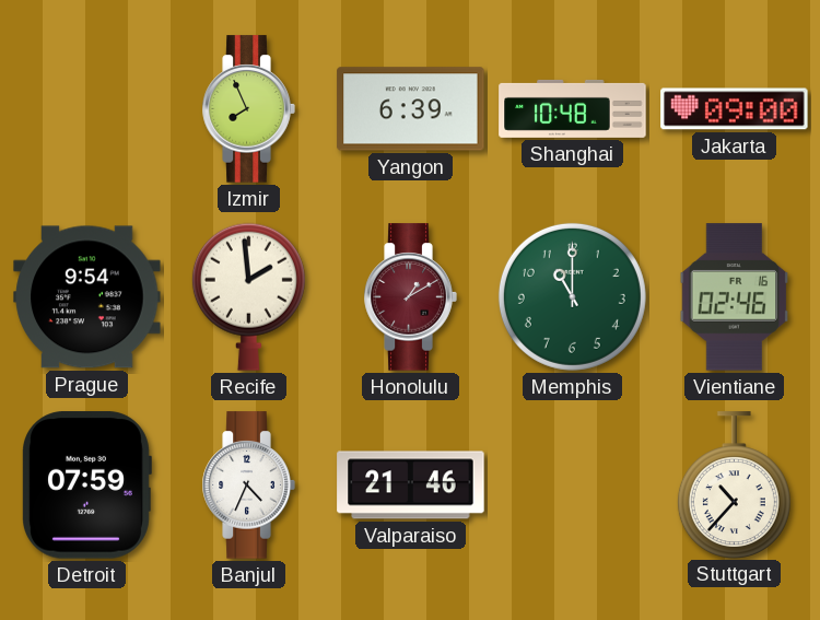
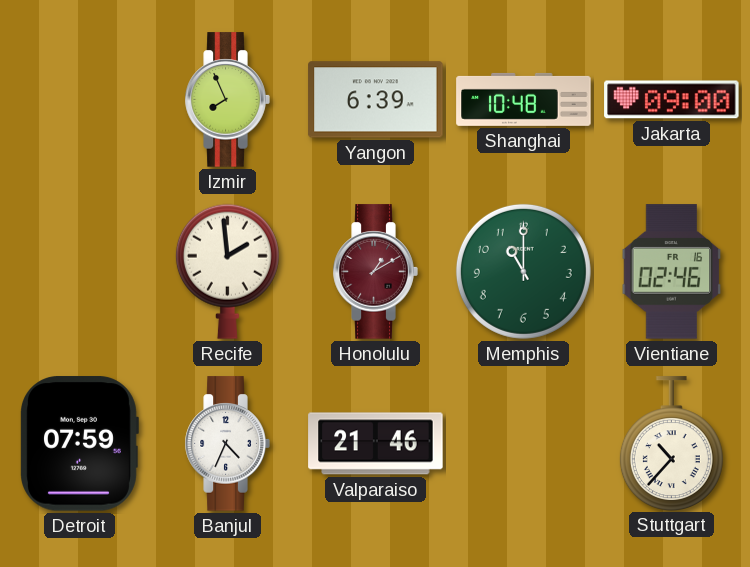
Prague: 9:54 -> none (87, 297)
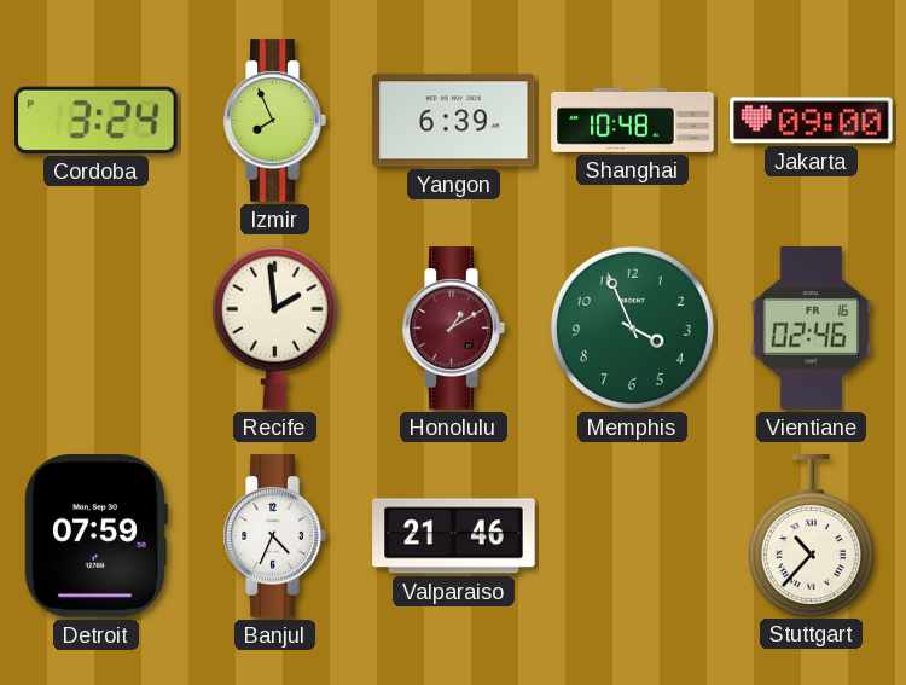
Cordoba: none -> 3:24 (97, 120)
Memphis: 11:00 -> 3:56 (632, 327)
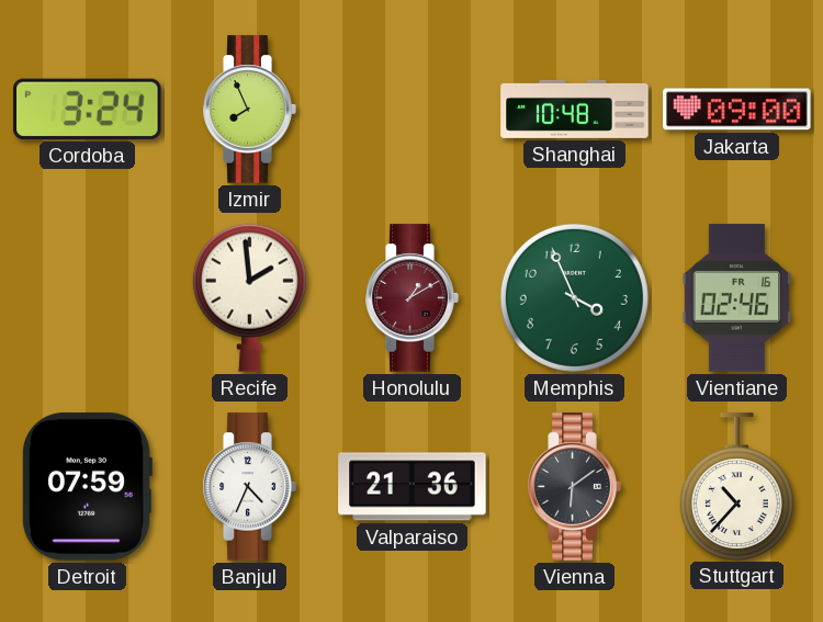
Yangon: 6:39 -> none (454, 121)
Valparaiso: 21:46 -> 21:36 (413, 487)
Vienna: none -> 6:09 (574, 487)
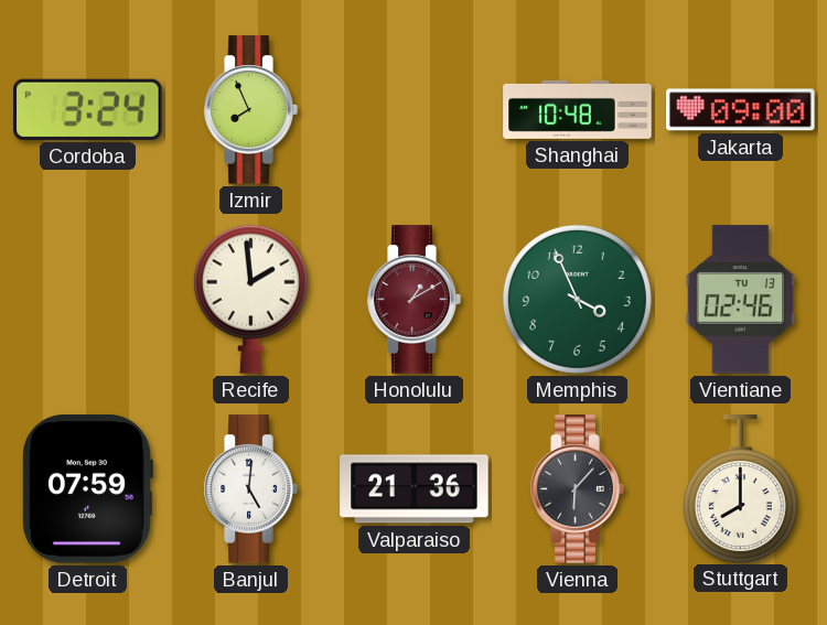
Vientiane date: FR 16 -> TU 13 (741, 300)
Banjul: 4:34 -> 5:01 (250, 489)
Vienna: 6:09 -> 6:07 (577, 489)
Stuttgart: 10:37 -> 8:00 (740, 488)
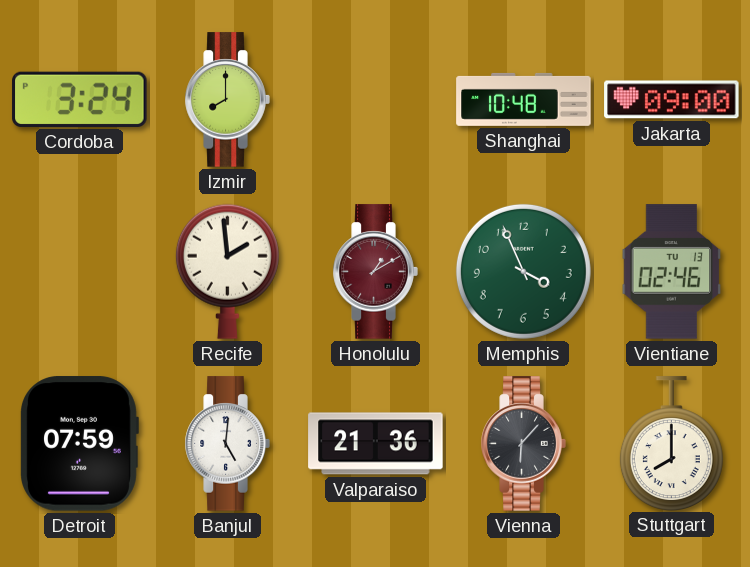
Izmir: 7:56 -> 8:00 (227, 100)
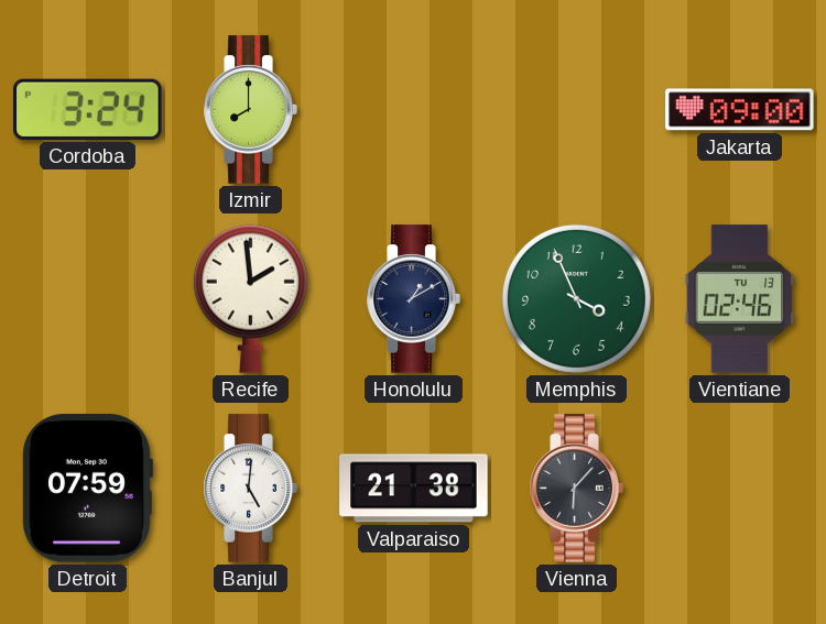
Shanghai: 10:48 -> none (524, 99)
Honolulu dial: burgundy -> navy (413, 299)
Valparaiso: 21:36 -> 21:38 (414, 489)
Stuttgart: 8:00 -> none (671, 443)
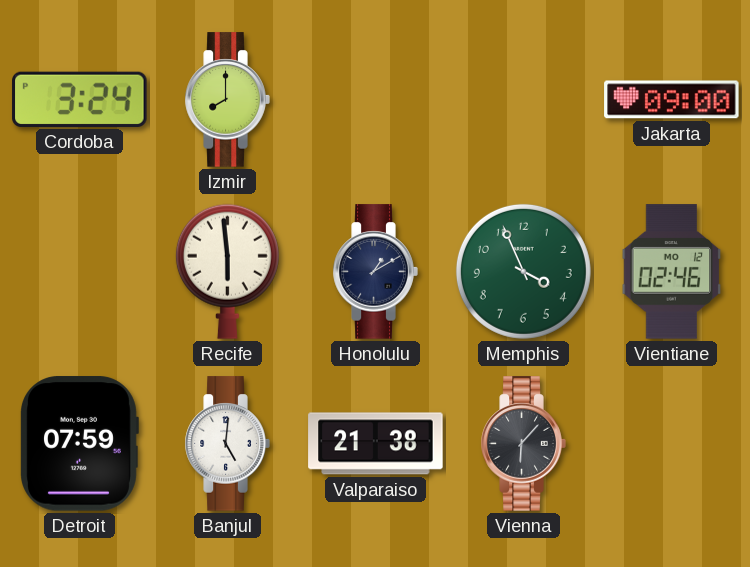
Recife: 1:59 -> 5:59 (227, 271)
Vientiane date: TU 13 -> MO 12 (672, 272)
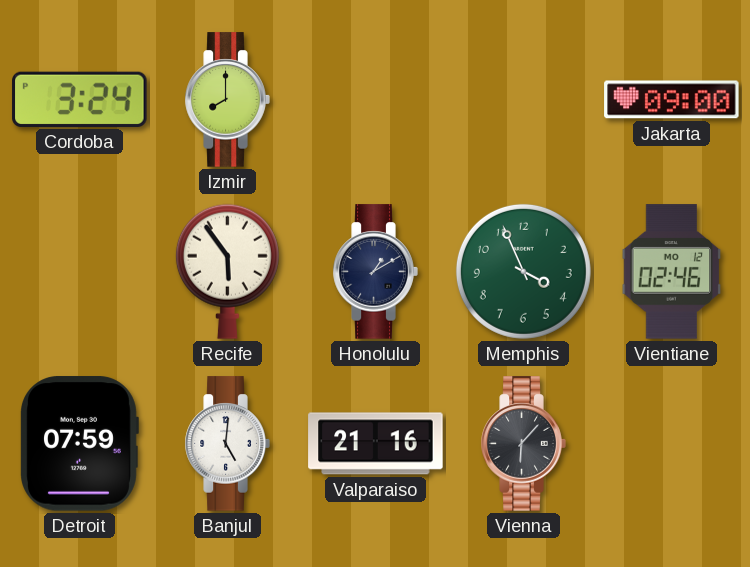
Recife: 5:59 -> 5:54 (227, 271)
Valparaiso: 21:38 -> 21:16 (376, 444)
